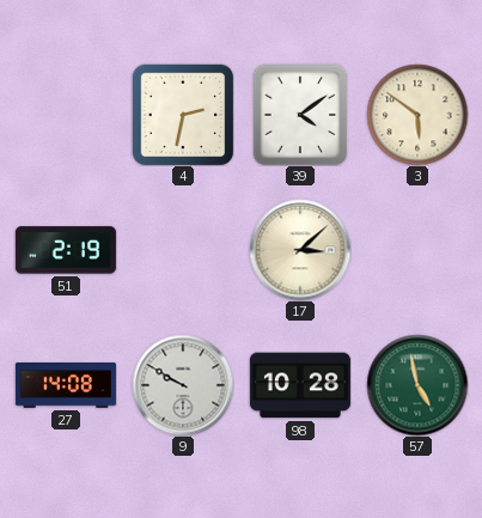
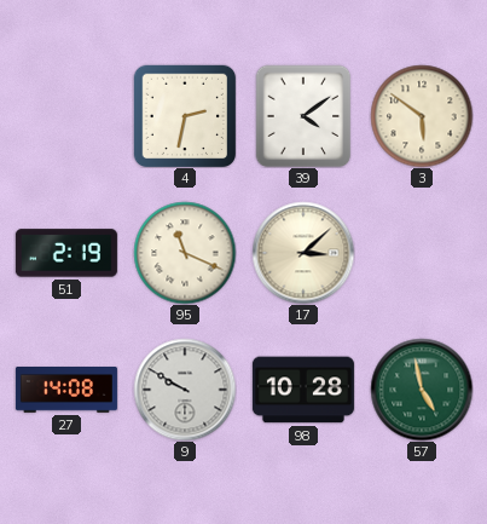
95: none -> 11:19 (185, 253)
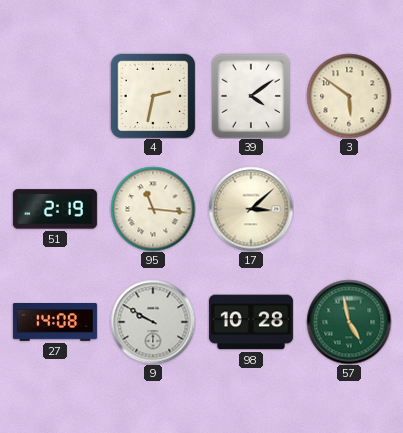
95: 11:19 -> 11:16 (153, 209)
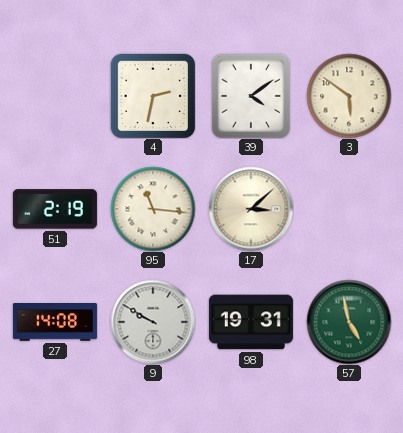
98: 10:28 -> 19:31 (251, 322)
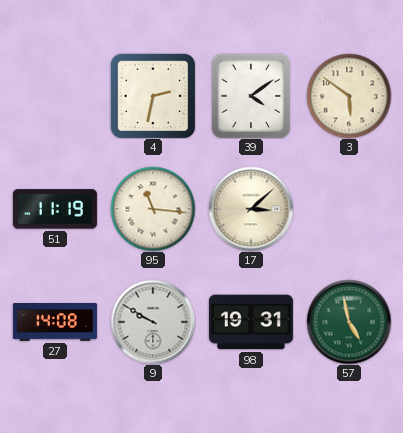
51: 2:19 -> 11:19 (55, 209)
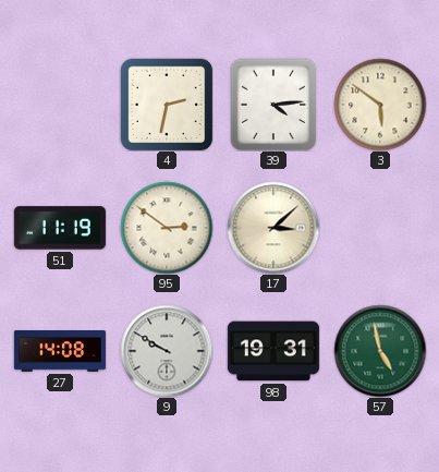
39: 4:09 -> 4:14 (273, 105)
95: 11:16 -> 2:51 (167, 228)
